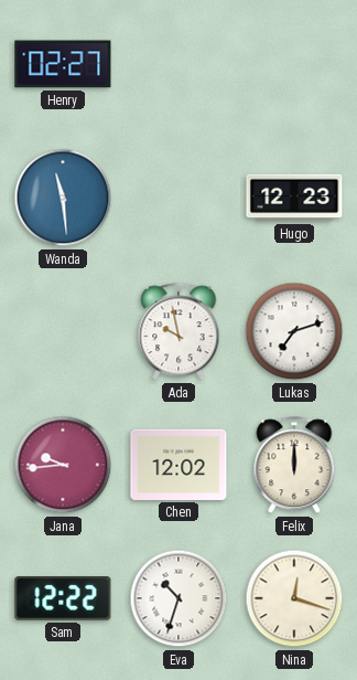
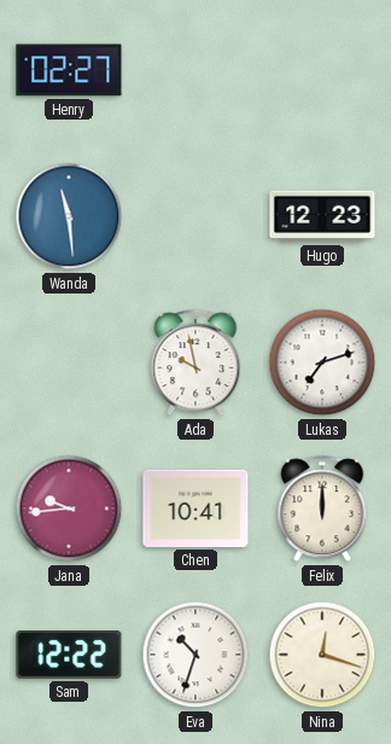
Chen: 12:02 -> 10:41 (195, 508)
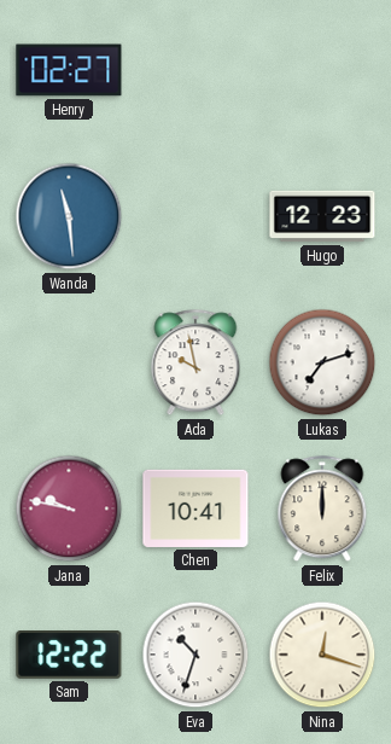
Jana: 9:44 -> 9:47 (69, 508)
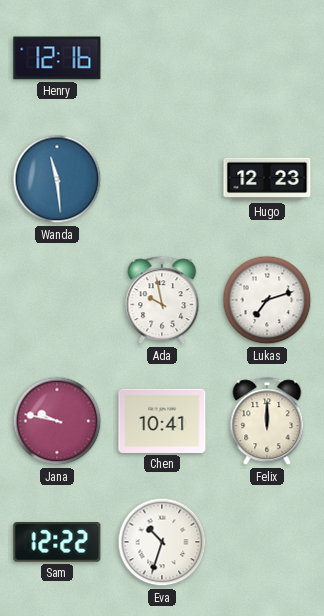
Henry: 02:27 -> 12:16 (57, 58)
Nina: 12:18 -> none (322, 655)
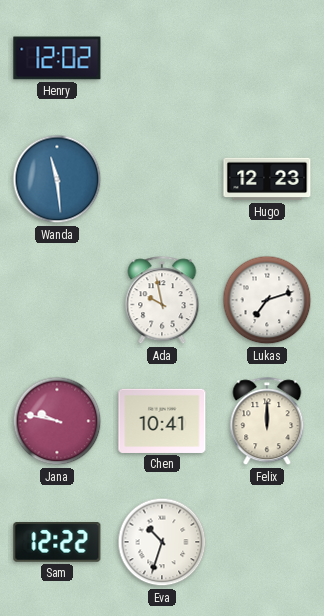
Henry: 12:16 -> 12:02 (57, 58)
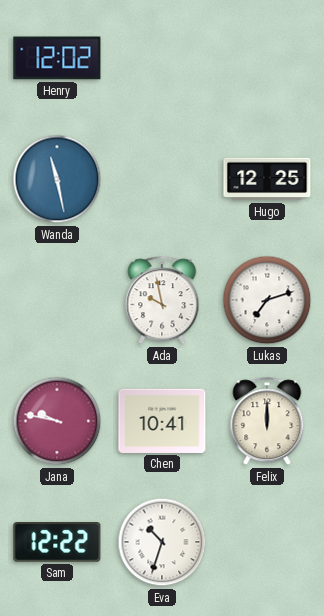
Wanda: 11:29 -> 11:28 (57, 179)
Hugo: 12:23 -> 12:25 (267, 179)
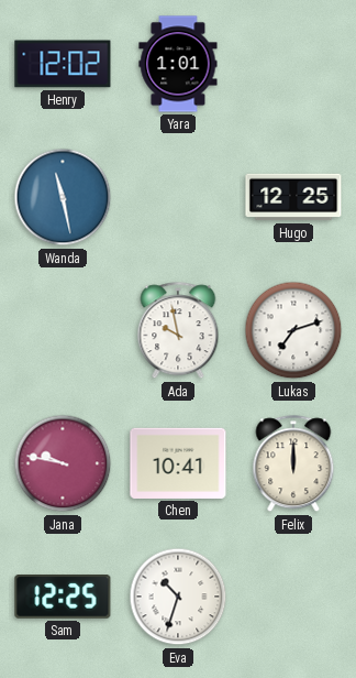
Yara: none -> 1:01 (178, 64)
Sam: 12:22 -> 12:25 (63, 598)
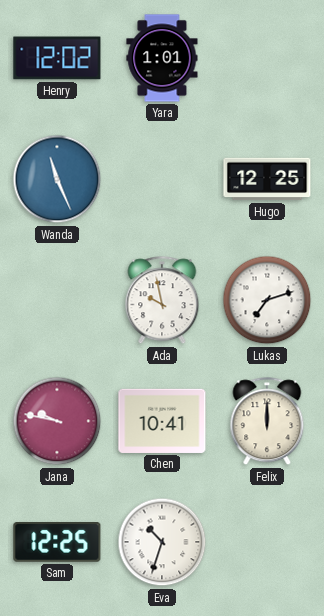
Wanda: 11:28 -> 11:26 (57, 179)
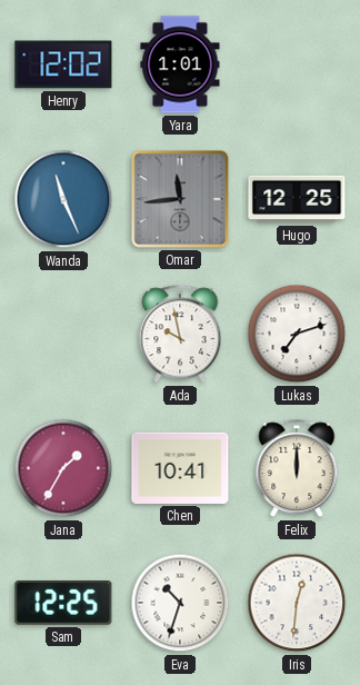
Omar: none -> 11:44 (180, 199)
Jana: 9:47 -> 1:35 (63, 468)
Iris: none -> 12:31 (297, 603)
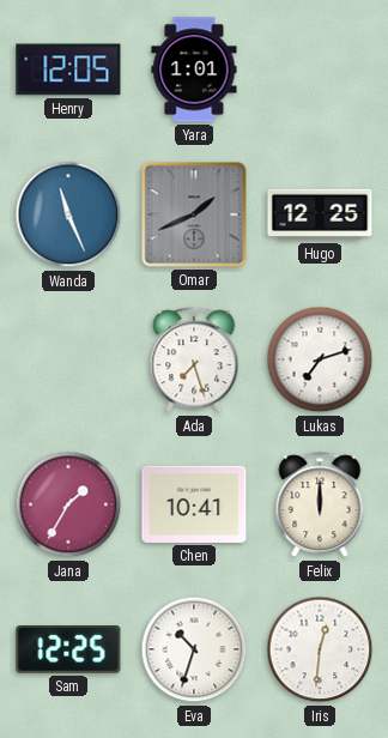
Henry: 12:02 -> 12:05 (68, 69)
Omar: 11:44 -> 1:41 (194, 214)
Ada: 9:58 -> 7:27 (194, 361)
